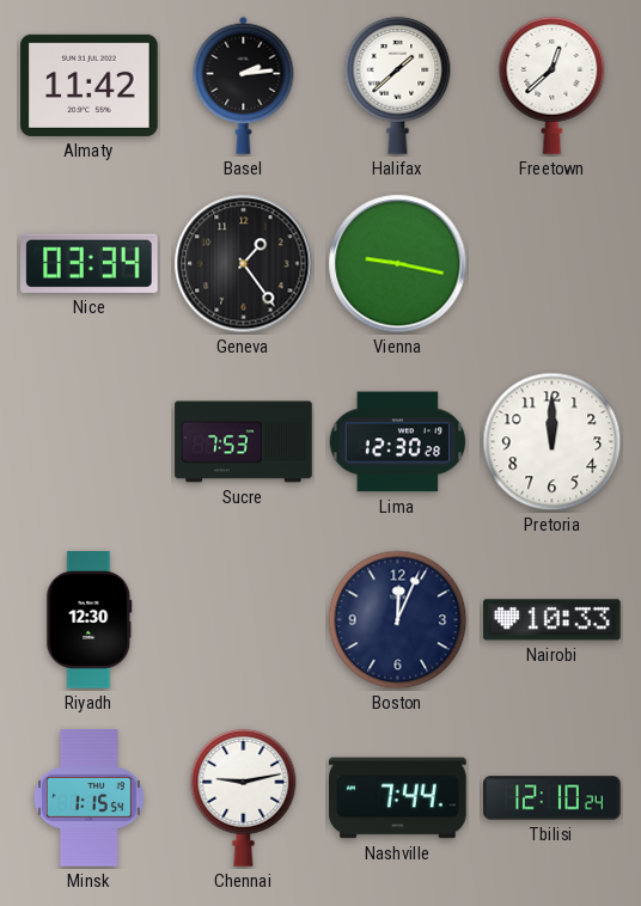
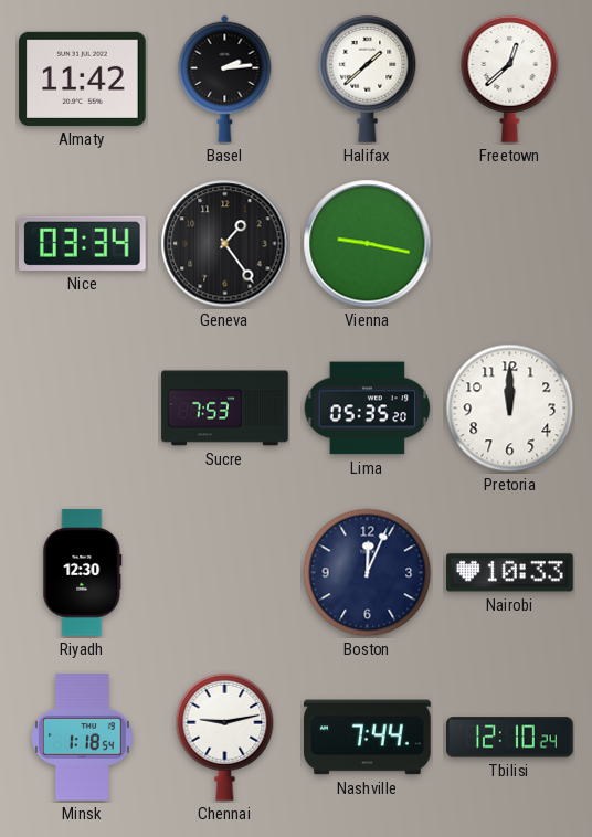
Lima: 12:30 -> 05:35 (368, 409)
Minsk: 1:15 -> 1:18 (82, 738)
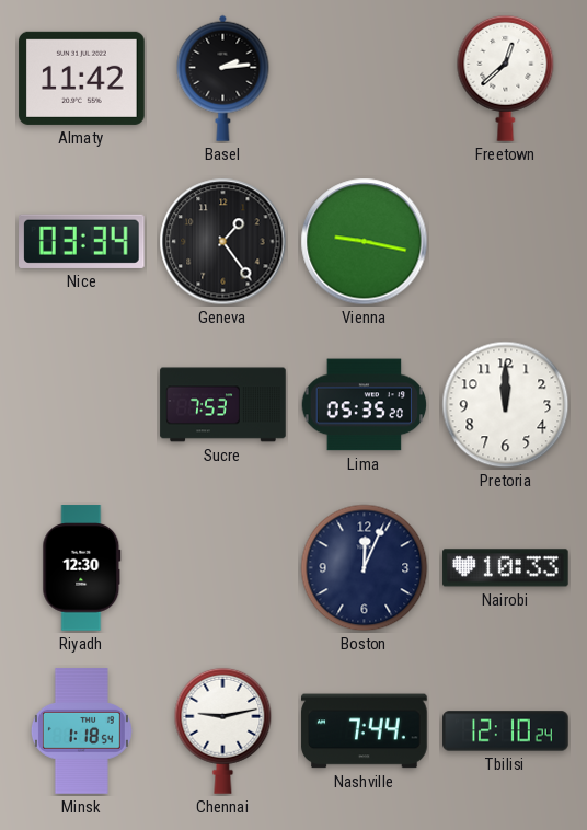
Halifax: 1:38 -> none (368, 78)
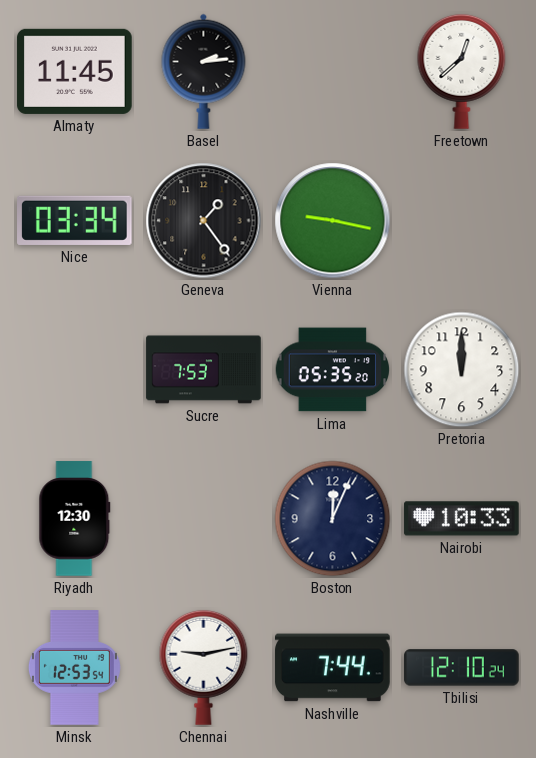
Almaty: 11:42 -> 11:45 (75, 71)
Minsk: 1:18 -> 12:53 (74, 668)
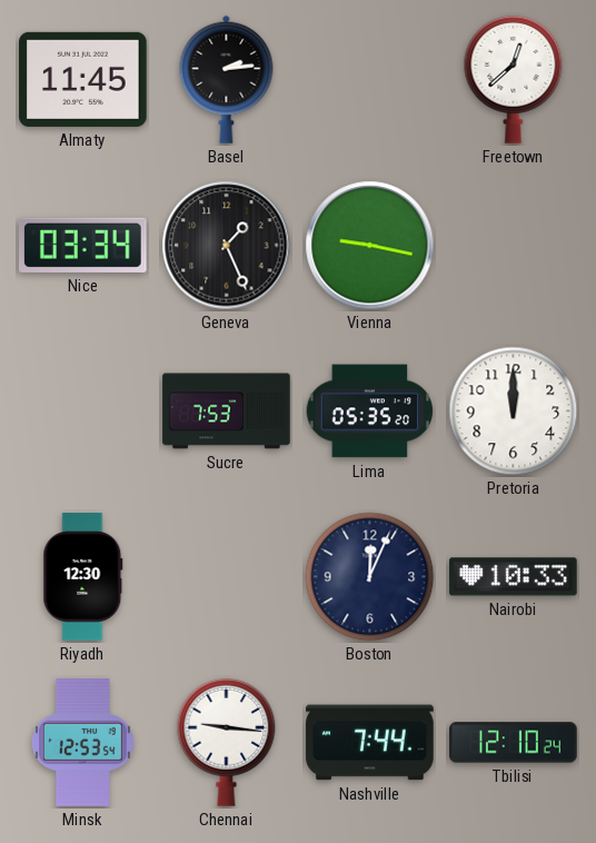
Geneva: 1:24 -> 1:26 (227, 246)
Chennai: 9:13 -> 9:16 (227, 742)
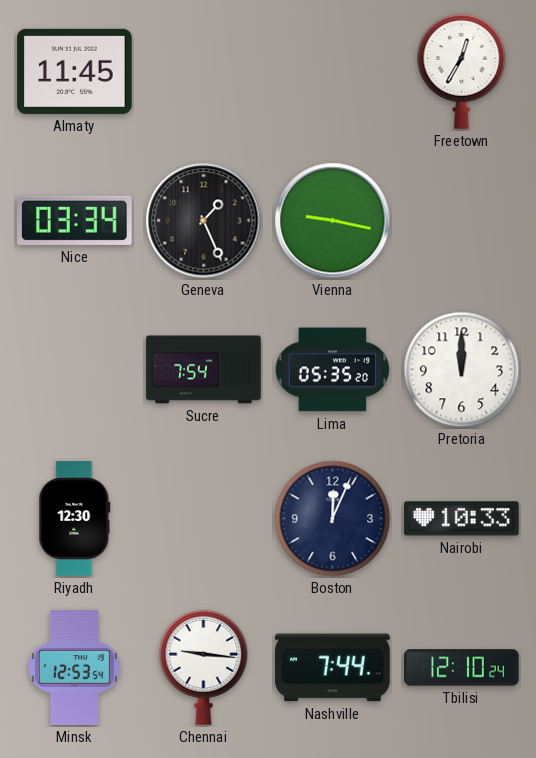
Basel: 2:14 -> none (227, 79)
Freetown: 12:38 -> 12:35 (462, 71)
Sucre: 7:53 -> 7:54 (204, 370)
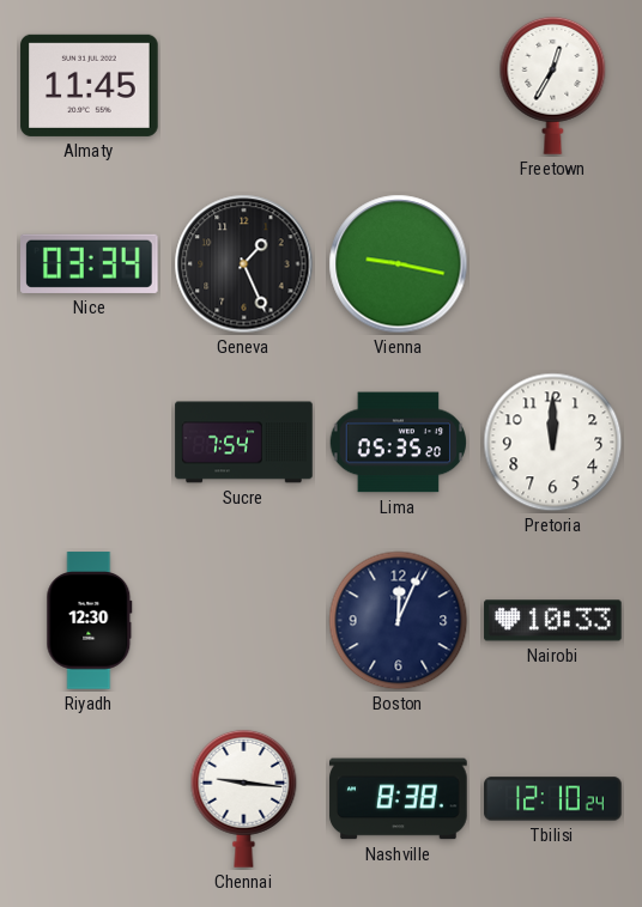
Minsk: 12:53 -> none (74, 668)
Nashville: 7:44 -> 8:38 (399, 799)
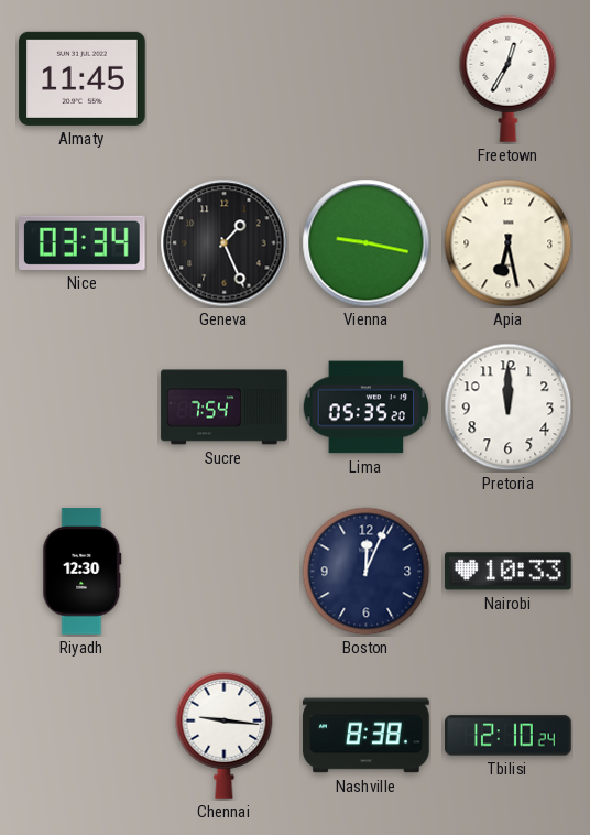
Apia: none -> 6:28 (509, 243)
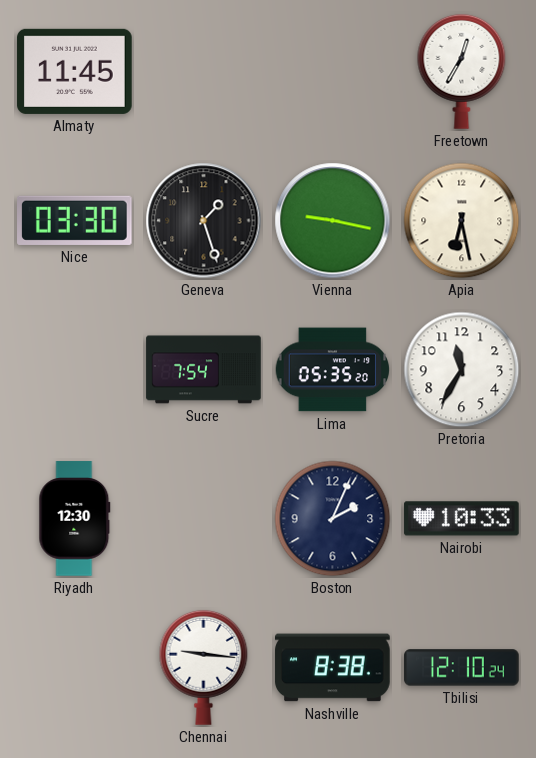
Nice: 03:34 -> 03:30 (75, 220)
Geneva: 1:26 -> 1:27 (204, 221)
Pretoria: 12:00 -> 11:35 (462, 370)
Boston: 12:04 -> 2:04 (333, 519)
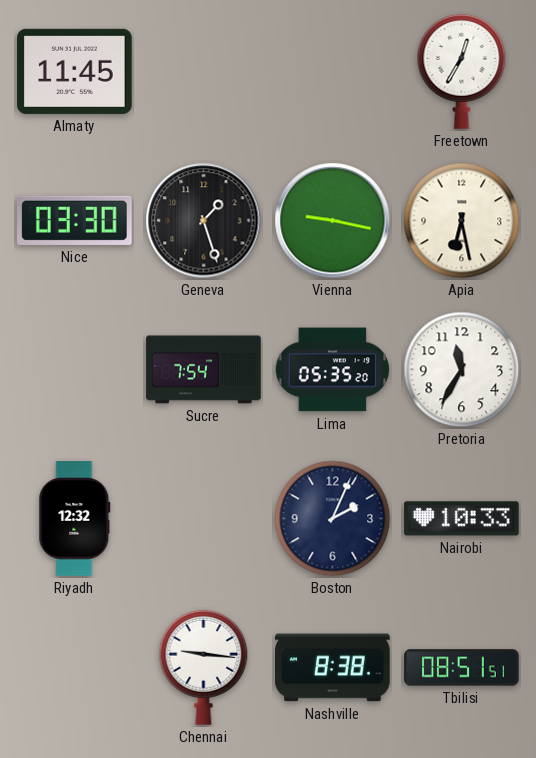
Riyadh: 12:30 -> 12:32 (75, 519)
Tbilisi: 12:10 -> 08:51 (462, 668)
